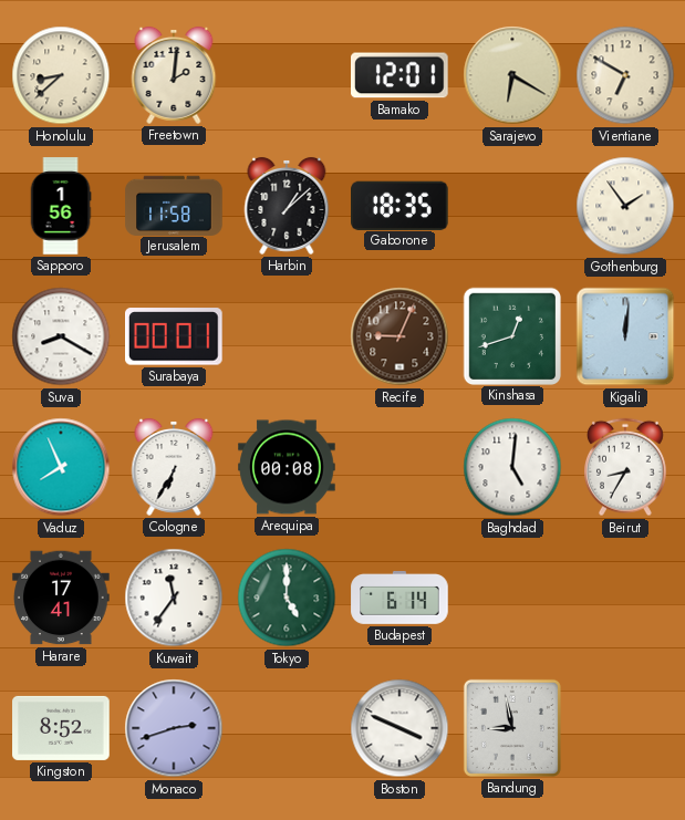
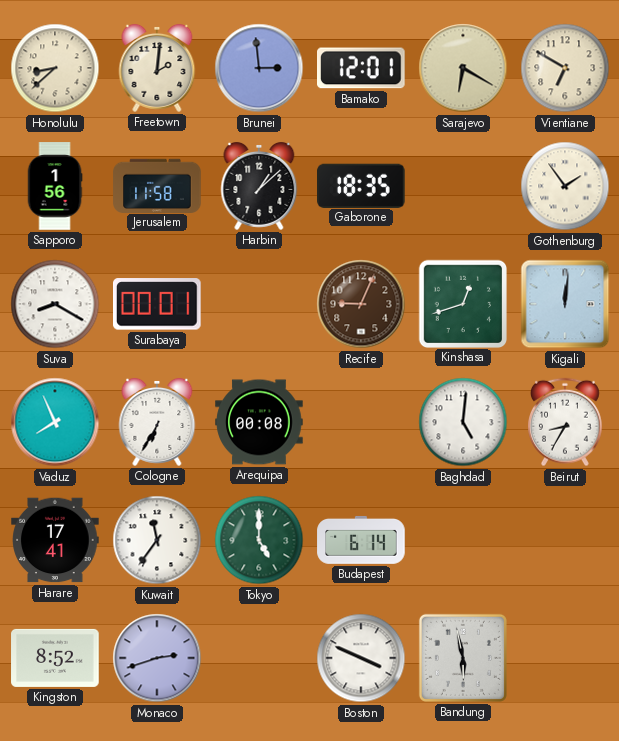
Brunei: none -> 2:59 (259, 68)
Bandung: 8:58 -> 5:58 (463, 658)
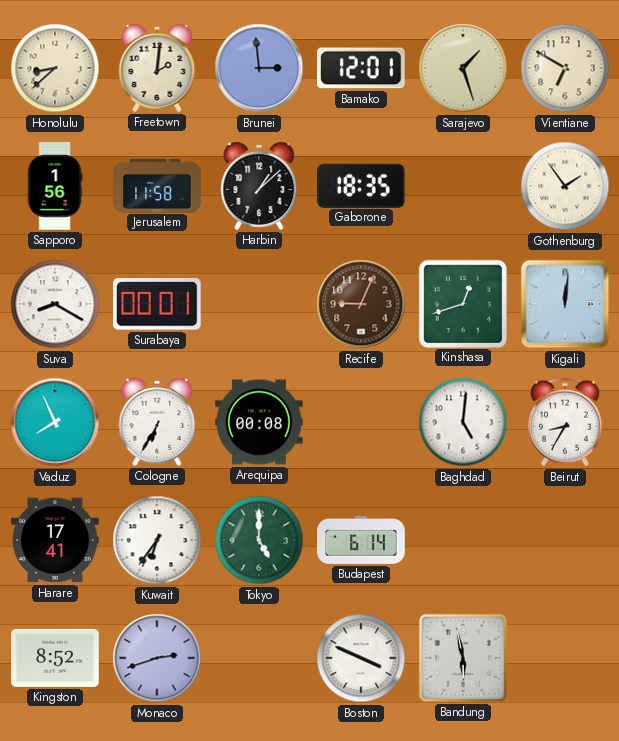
Sarajevo: 6:20 -> 1:27 (463, 68)
Kuwait: 11:36 -> 6:36 (157, 540)
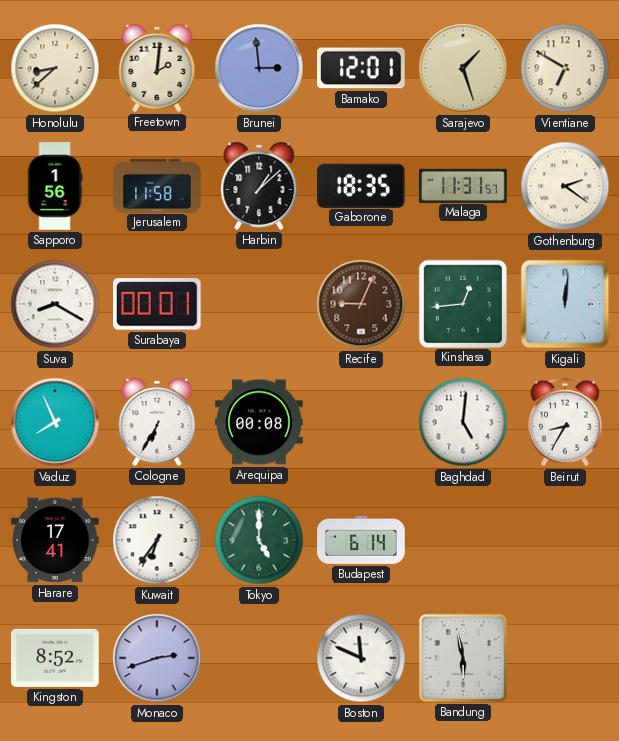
Malaga: none -> 11:31 (463, 185)
Gothenburg: 1:54 -> 2:21 (565, 186)
Kinshasa: 12:42 -> 12:44 (462, 303)
Boston: 3:49 -> 11:49 (361, 658)
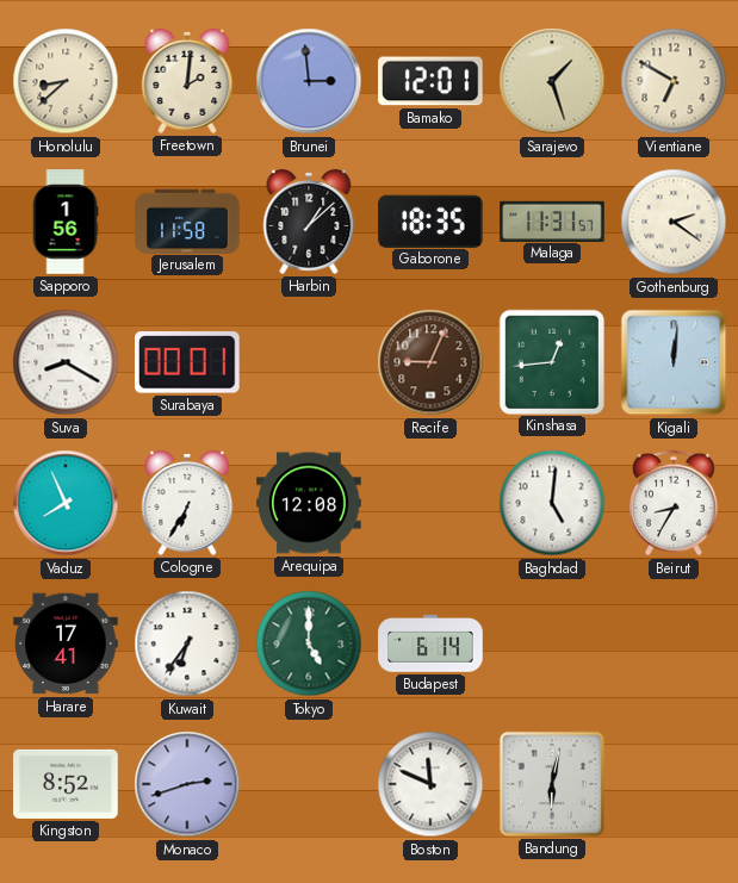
Arequipa: 00:08 -> 12:08 (309, 503)
Bandung: 5:58 -> 6:02 (552, 784)
